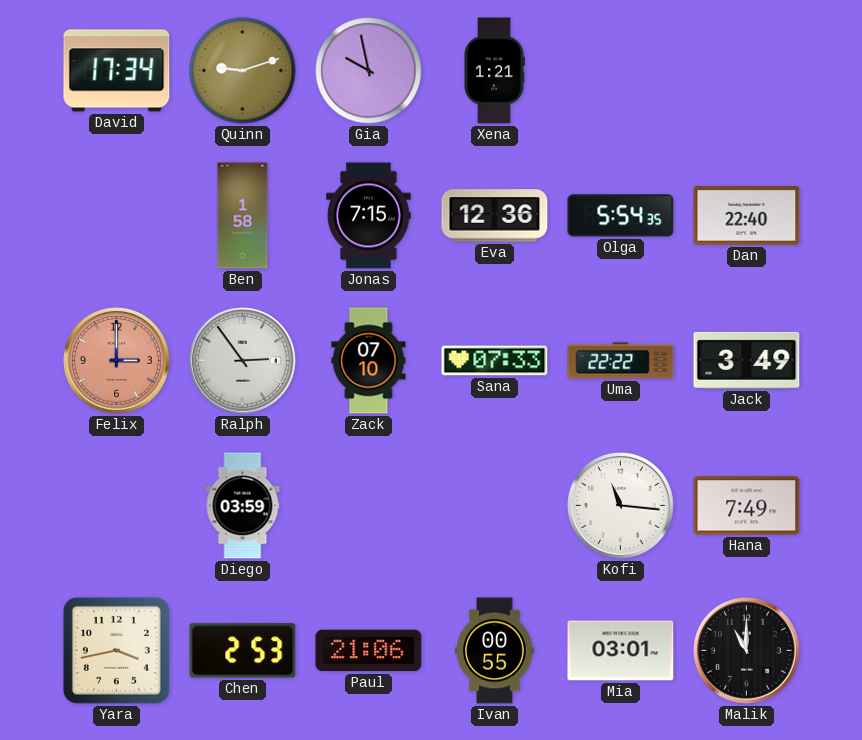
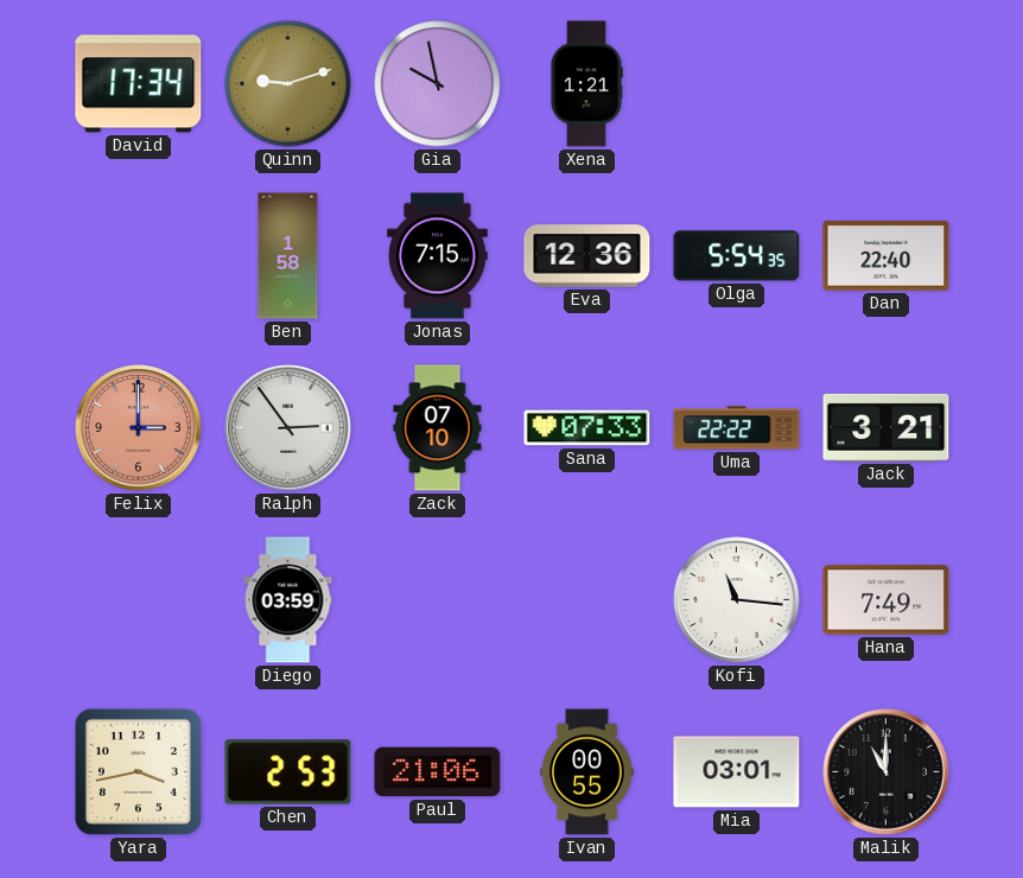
Jack: 3:49 -> 3:21 (887, 427)
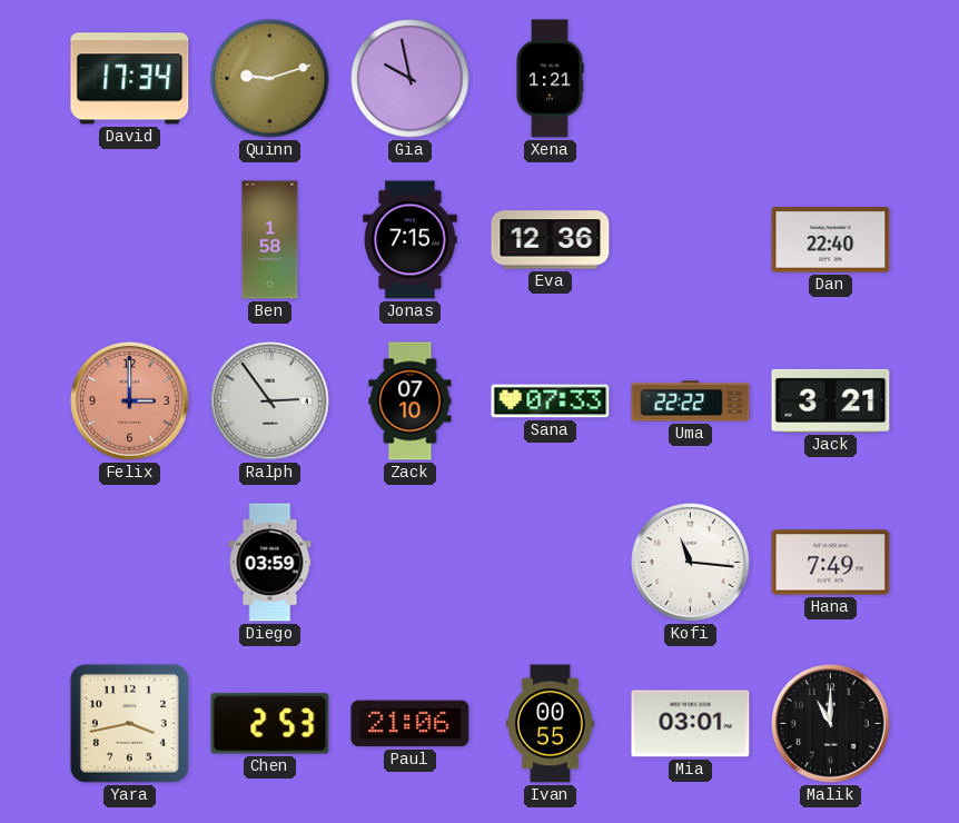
Olga: 5:54 -> none (737, 256)
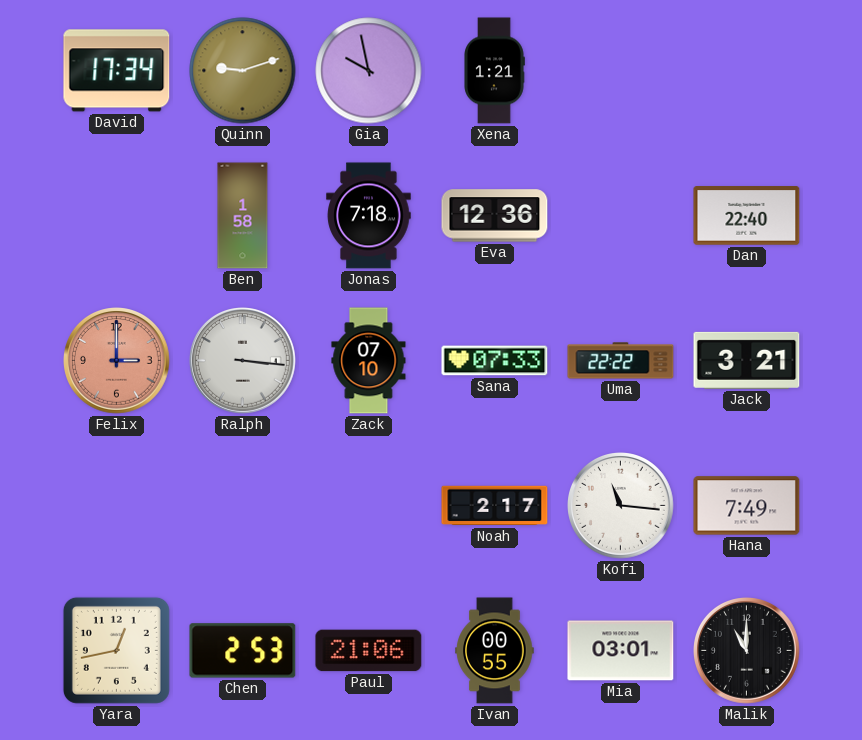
Jonas: 7:15 -> 7:18 (369, 216)
Ralph: 2:54 -> 3:16 (243, 361)
Diego: 03:59 -> none (270, 563)
Noah: none -> 2:17 (495, 506)
Yara: 3:43 -> 12:43 (116, 650)
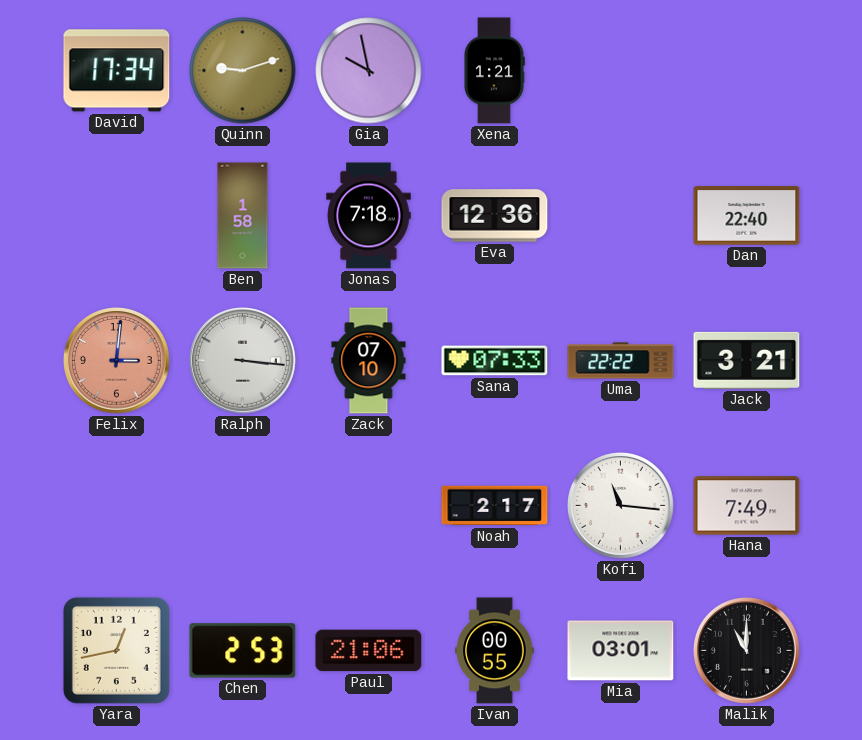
Felix: 3:00 -> 3:01 (117, 361)
